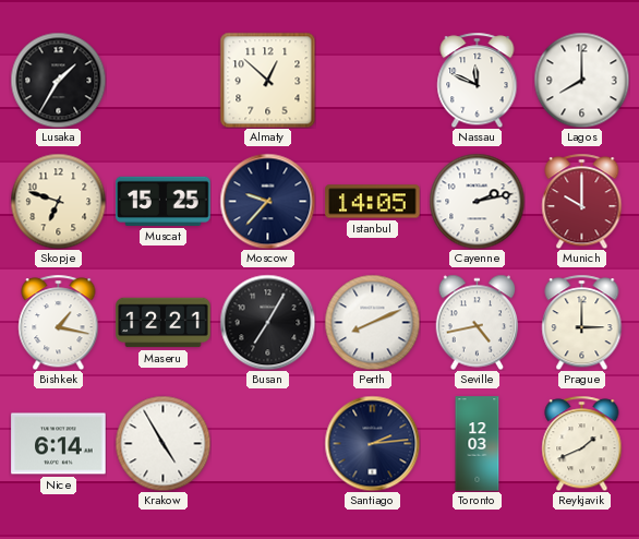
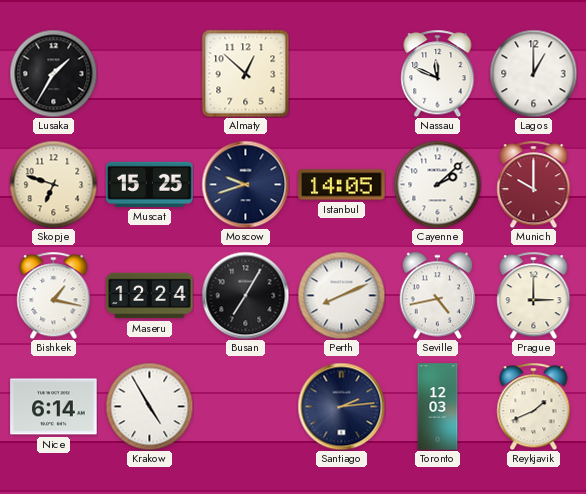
Lagos: 8:00 -> 1:00 (533, 73)
Moscow: 9:37 -> 9:42 (245, 184)
Cayenne: 2:13 -> 2:08 (437, 184)
Maseru: 12:21 -> 12:24 (150, 296)
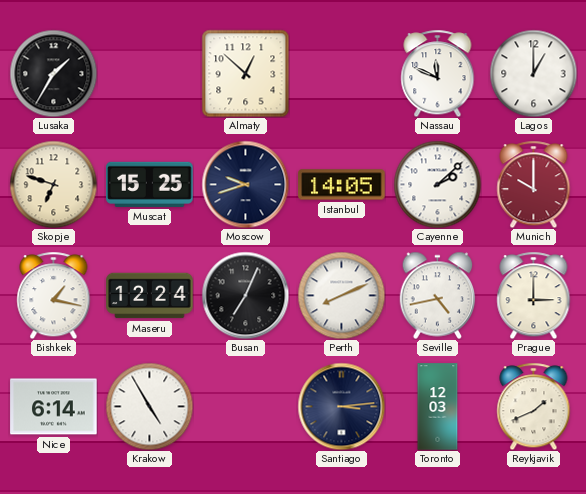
Busan: 7:05 -> 7:04 (245, 295)
Santiago: 2:14 -> 3:14 (341, 406)
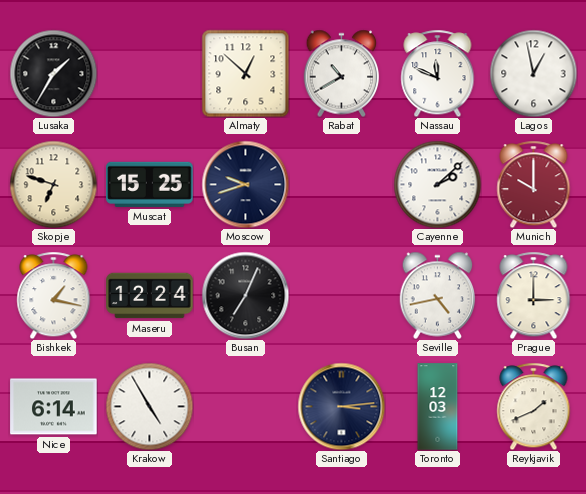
Rabat: none -> 10:40 (342, 73)
Lagos: 1:00 -> 12:58 (533, 73)
Istanbul: 14:05 -> none (342, 185)
Perth: 8:11 -> none (341, 295)
